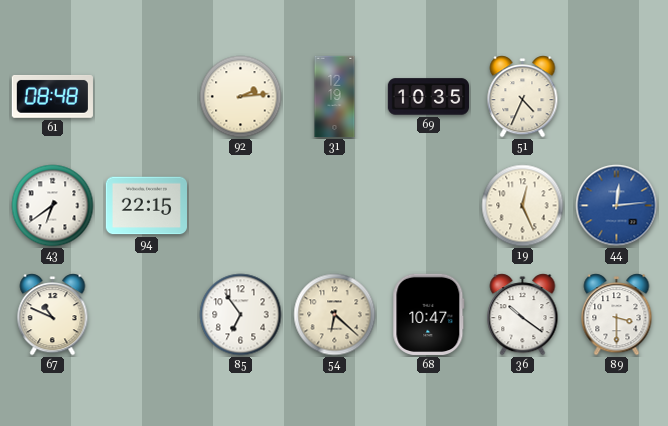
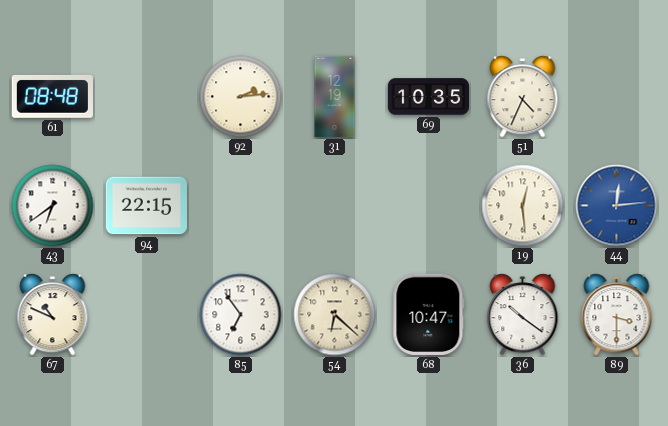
19: 12:26 -> 12:29 (523, 206)
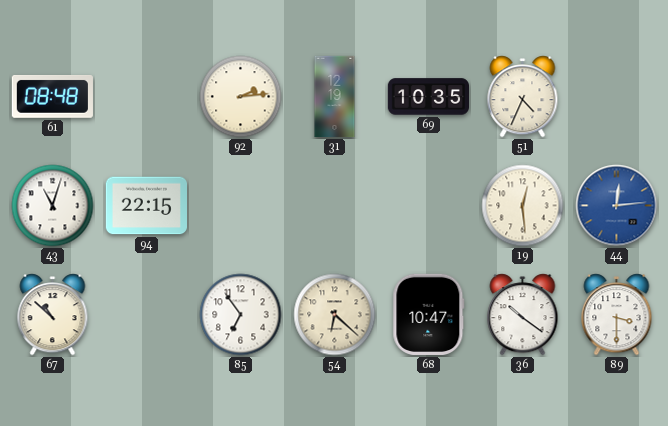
43: 6:39 -> 11:03 (53, 206)
67: 10:49 -> 10:52 (53, 315)
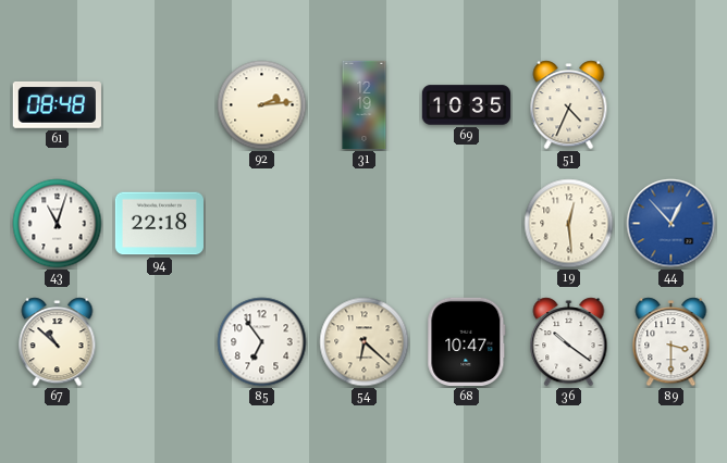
94: 22:15 -> 22:18 (159, 224)
44: 12:14 -> 12:53 (671, 224)
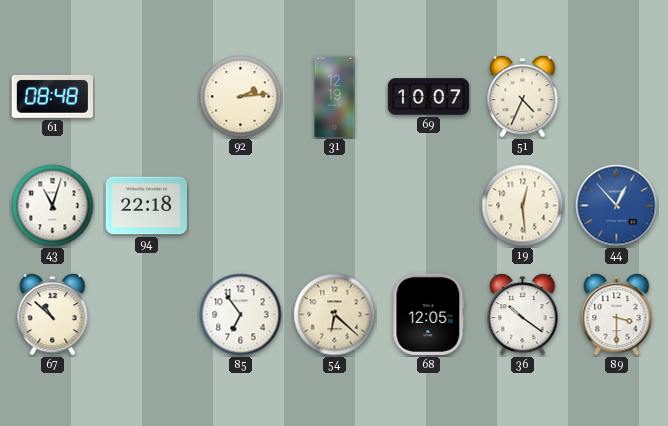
69: 10:35 -> 10:07 (428, 97)
68: 10:47 -> 12:05 (429, 314)
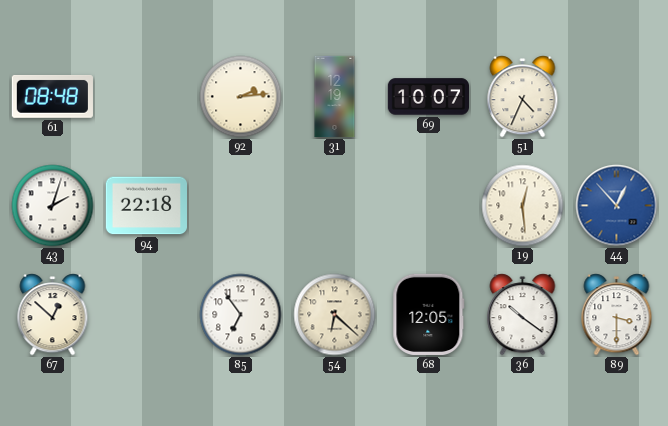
43: 11:03 -> 2:03 (53, 206)
67: 10:52 -> 12:52 (53, 315)
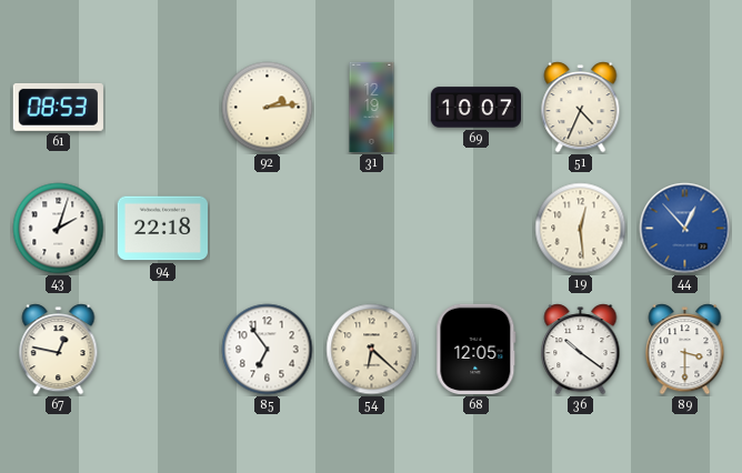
61: 08:48 -> 08:53 (58, 107)
67: 12:52 -> 12:47 (59, 350)
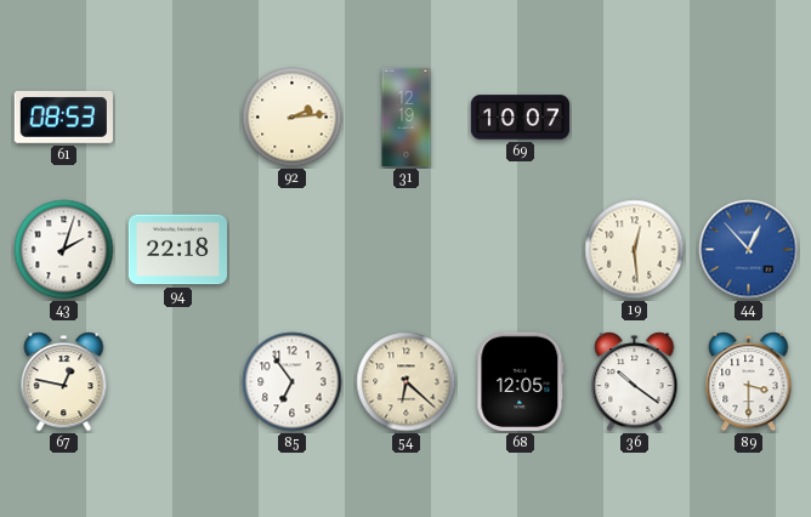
51: 4:34 -> none (581, 108)
